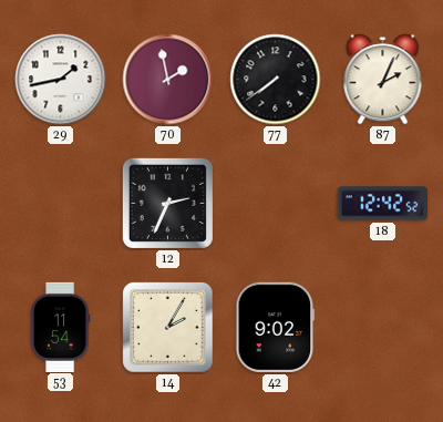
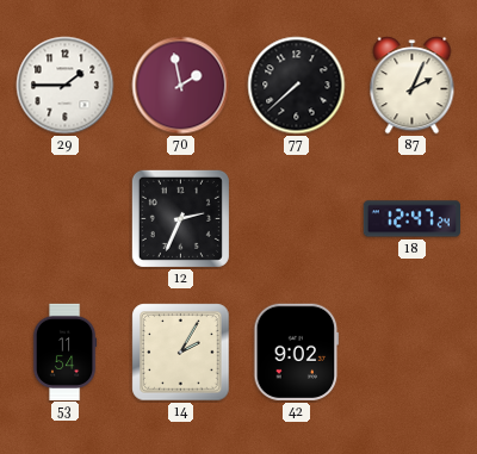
29: 1:43 -> 1:45 (66, 86)
77: 7:39 -> 7:38 (297, 86)
18: 12:42 -> 12:47 (411, 219)
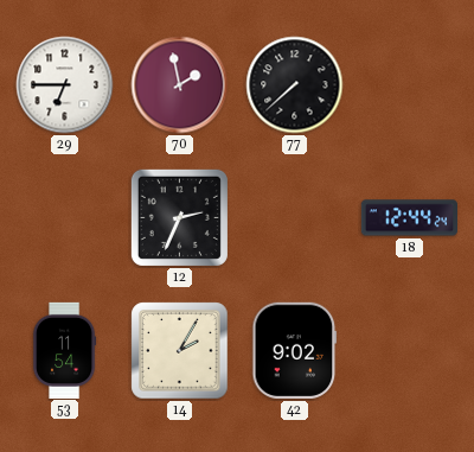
29: 1:45 -> 6:45 (65, 85)
87: 2:04 -> none (413, 86)
18: 12:47 -> 12:44 (409, 218)
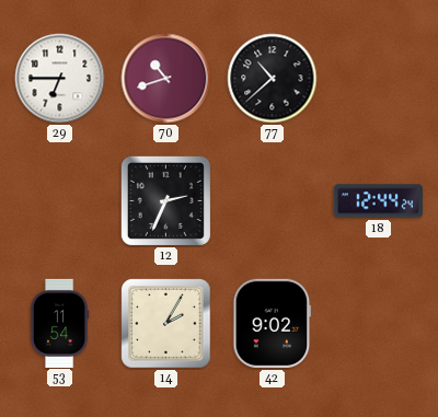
70: 1:58 -> 10:42 (166, 79)
77: 7:38 -> 10:38 (273, 79)
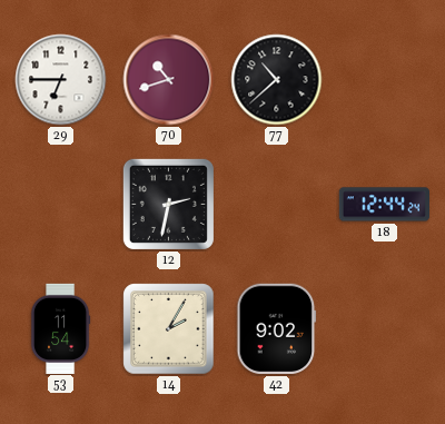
12: 2:34 -> 2:32 (168, 204)
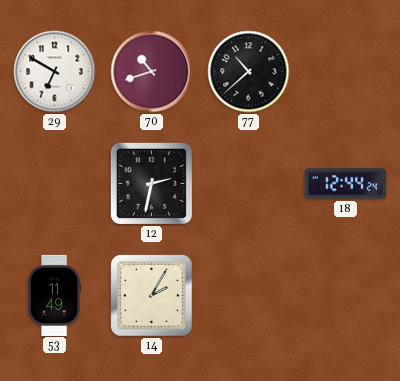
29: 6:45 -> 6:50 (55, 72)
53: 11:54 -> 11:49 (54, 295)
42: 9:02 -> none (277, 328)
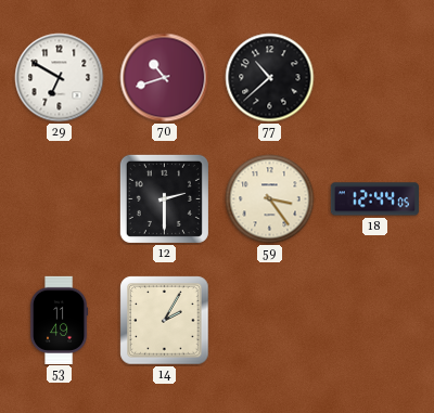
12: 2:32 -> 2:30 (164, 198)
59: none -> 3:24 (270, 199)
18: 12:44:24 -> 12:44:05 (374, 199)
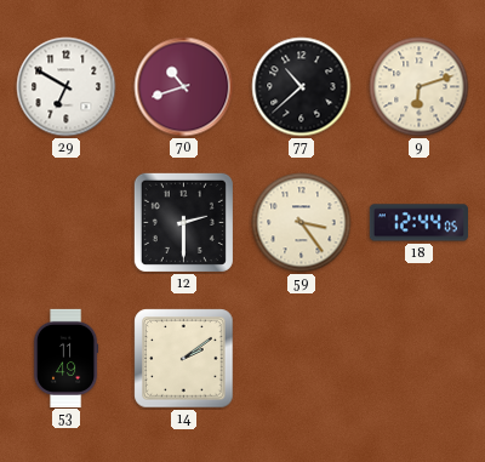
9: none -> 6:12 (420, 87)
14: 2:05 -> 2:09 (184, 359)
